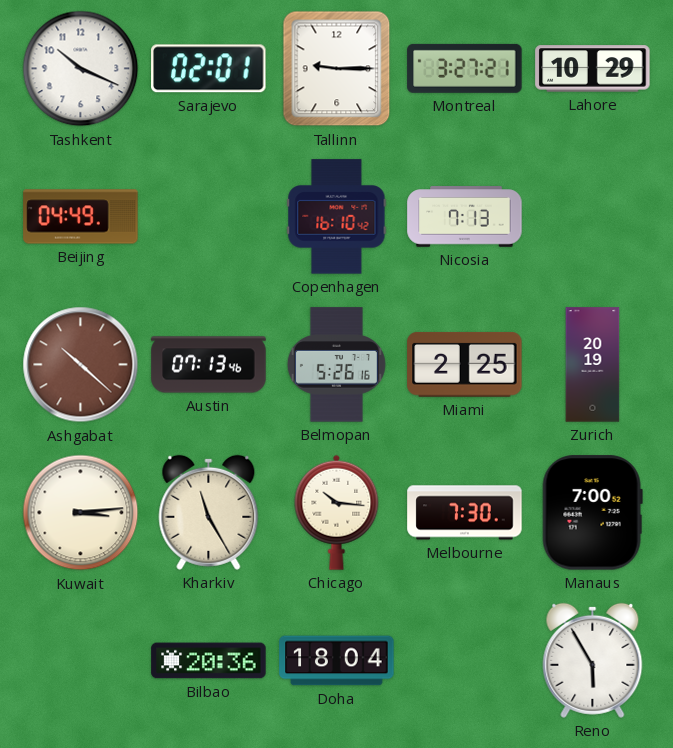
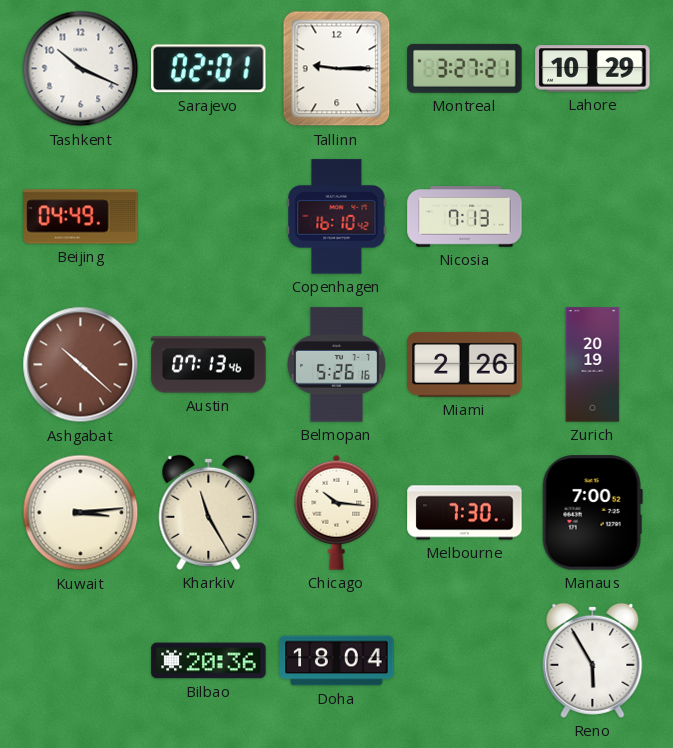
Miami: 2:25 -> 2:26 (465, 364)
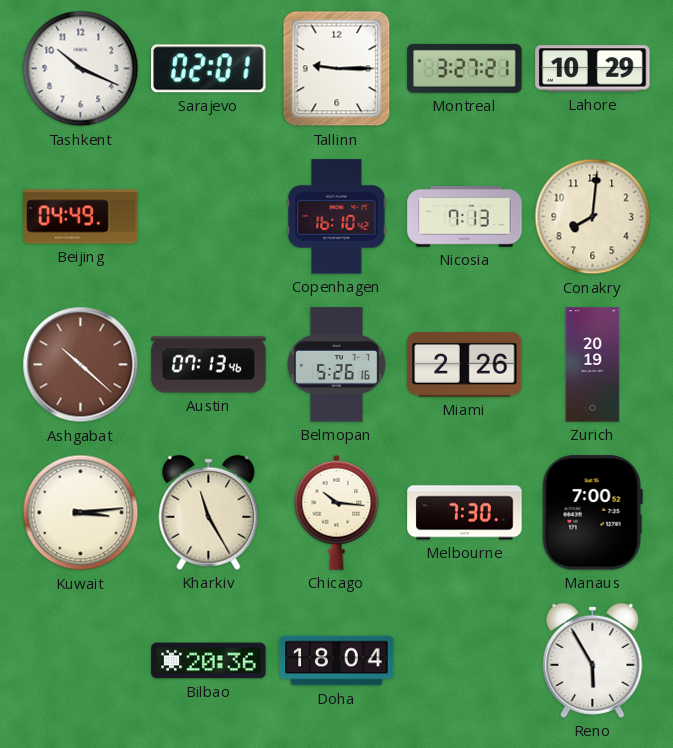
Conakry: none -> 8:01 (593, 217)
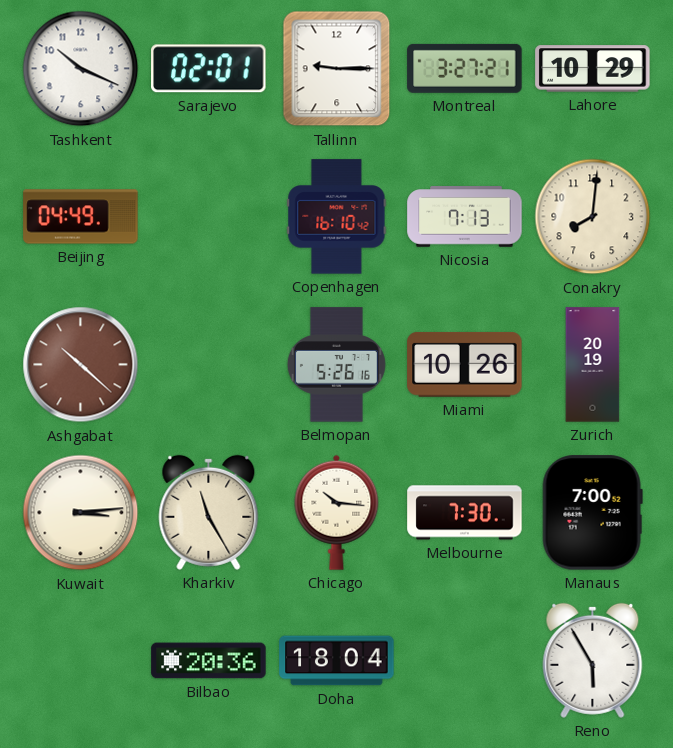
Austin: 07:13 -> none (209, 365)
Miami: 2:26 -> 10:26 (465, 364)
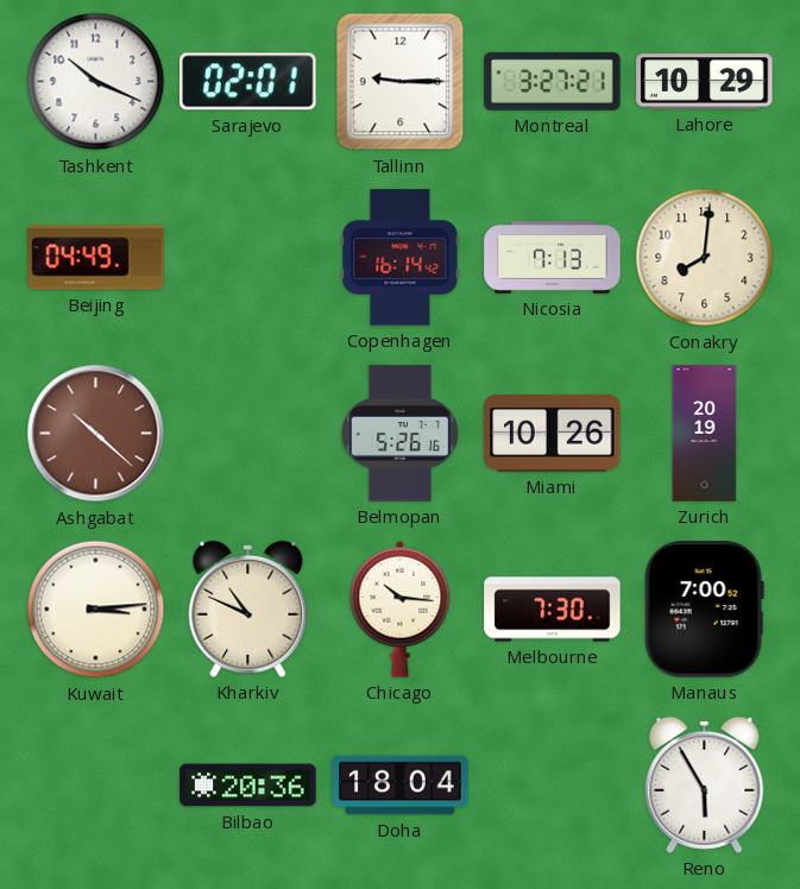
Copenhagen: 16:10 -> 16:14 (401, 258)
Kharkiv: 11:25 -> 10:49 (248, 609)
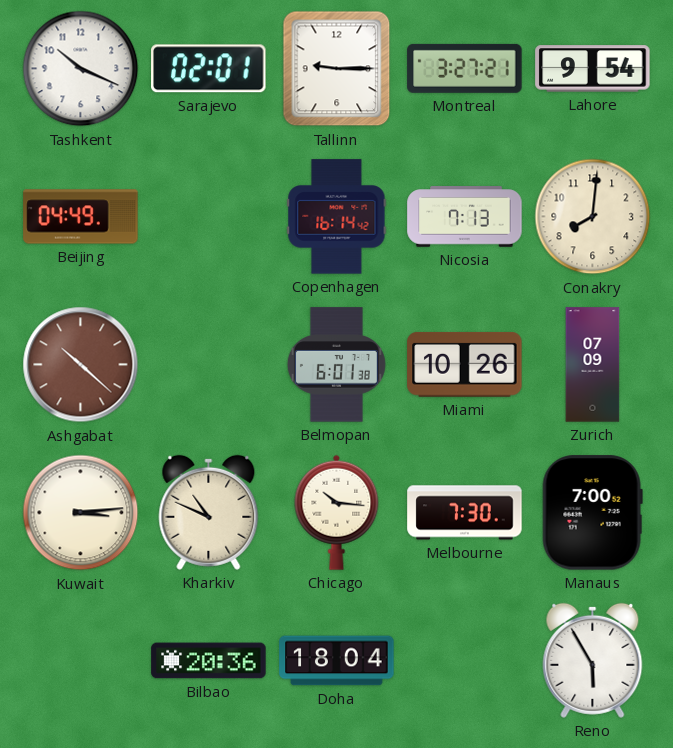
Lahore: 10:29 -> 9:54 (593, 69)
Belmopan: 5:26 -> 6:01 (336, 365)
Zurich: 20:19 -> 07:09 (593, 365)
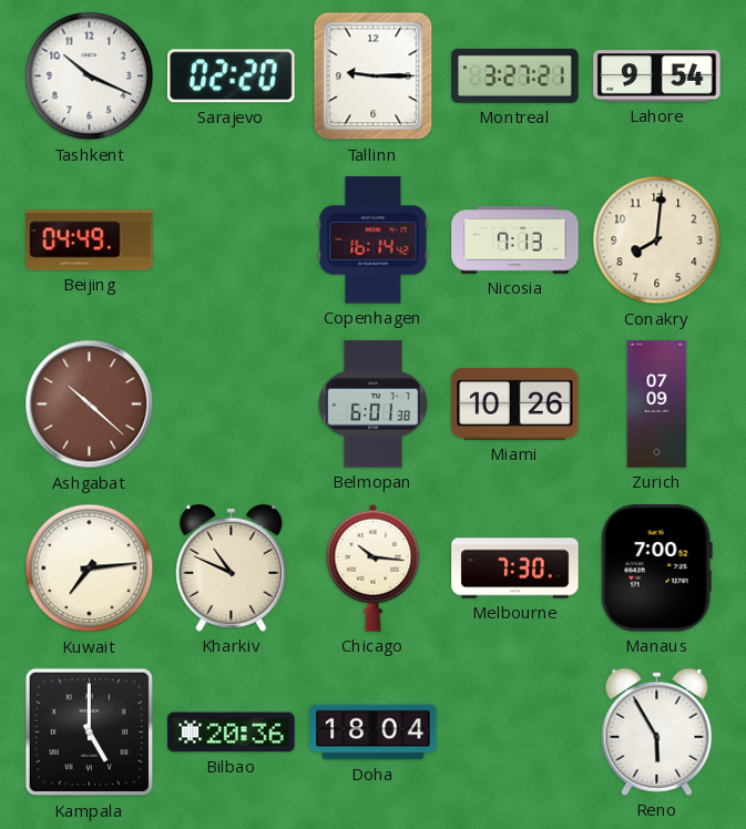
Sarajevo: 02:01 -> 02:20 (232, 76)
Kuwait: 3:14 -> 7:14 (90, 569)
Kampala: none -> 5:00 (90, 733)
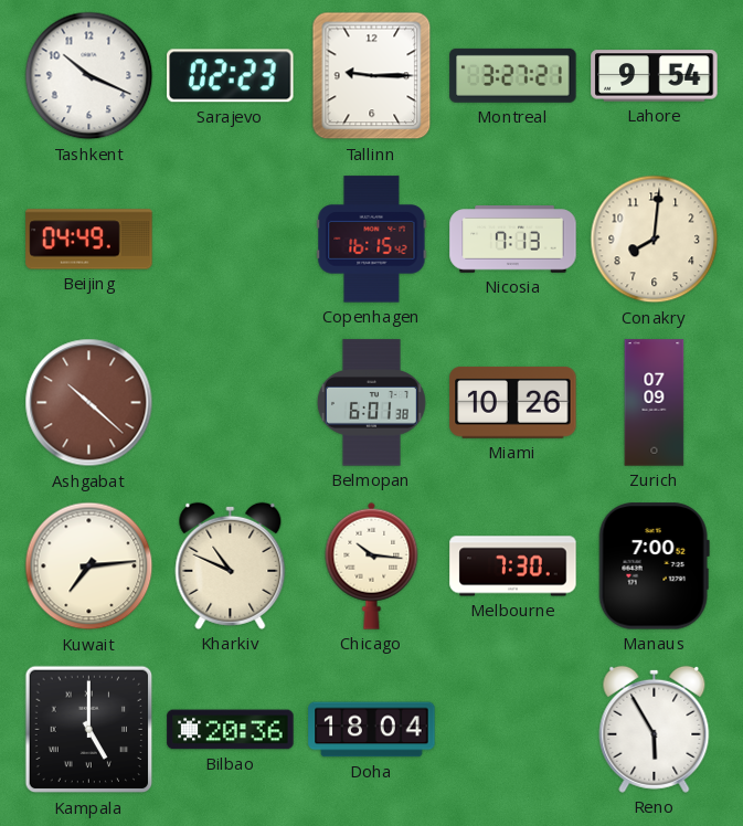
Sarajevo: 02:20 -> 02:23 (231, 76)
Copenhagen: 16:14 -> 16:15 (372, 240)
